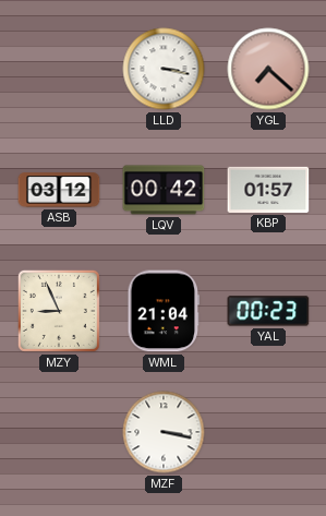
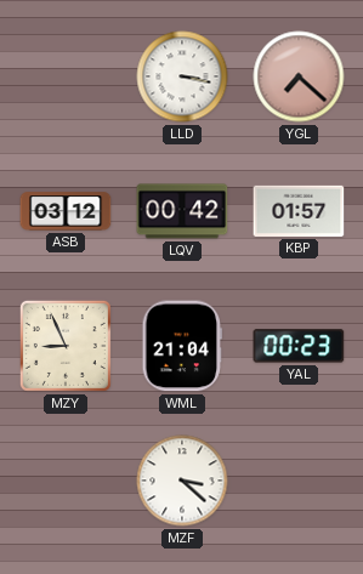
MZF: 3:17 -> 3:22 (182, 481)
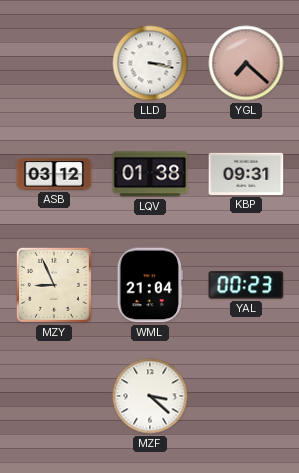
LQV: 00:42 -> 01:38 (150, 174)
KBP: 01:57 -> 09:31 (246, 174)
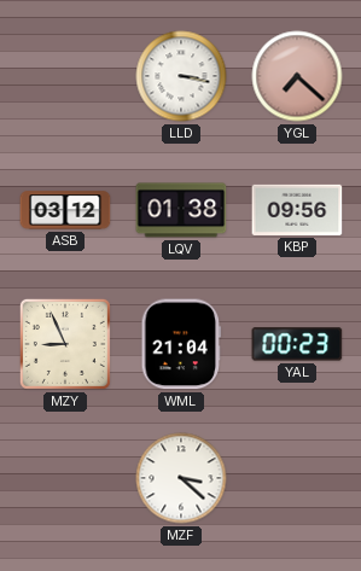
KBP: 09:31 -> 09:56 (297, 210)
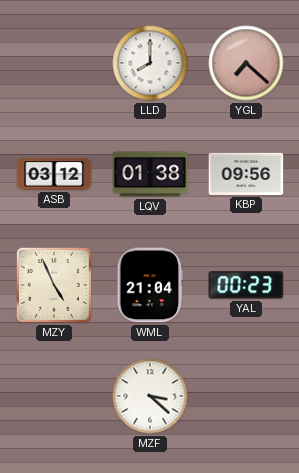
LLD: 3:17 -> 8:00 (150, 63)
MZY: 8:56 -> 4:56 (54, 285)
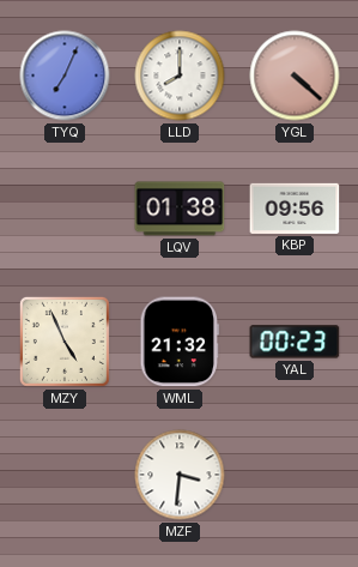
TYQ: none -> 7:04 (65, 76)
YGL: 7:22 -> 4:22 (295, 76)
ASB: 03:12 -> none (54, 174)
WML: 21:04 -> 21:32 (180, 342)
MZF: 3:22 -> 3:31 (180, 475)
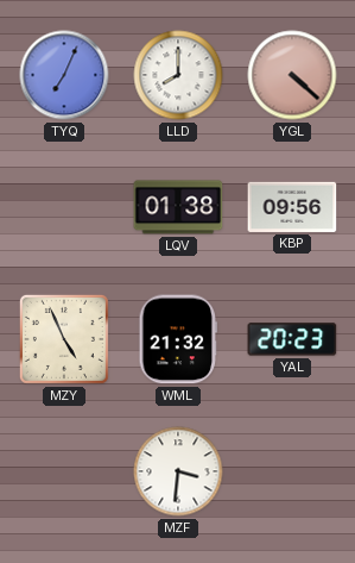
YAL: 00:23 -> 20:23 (292, 339)
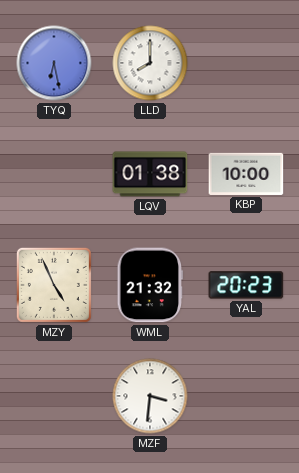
TYQ: 7:04 -> 6:28 (54, 63)
YGL: 4:22 -> none (292, 75)
KBP: 09:56 -> 10:00 (246, 174)
